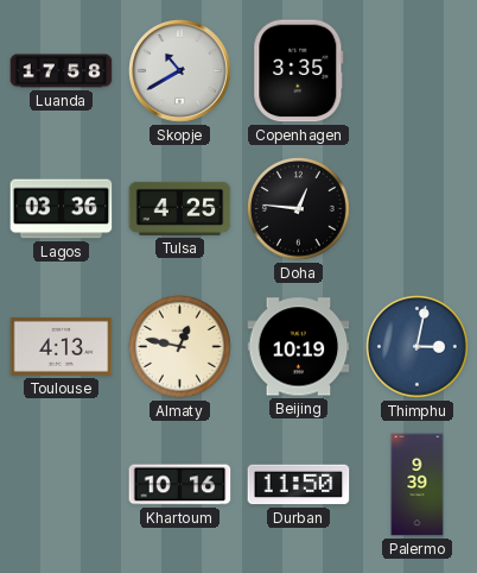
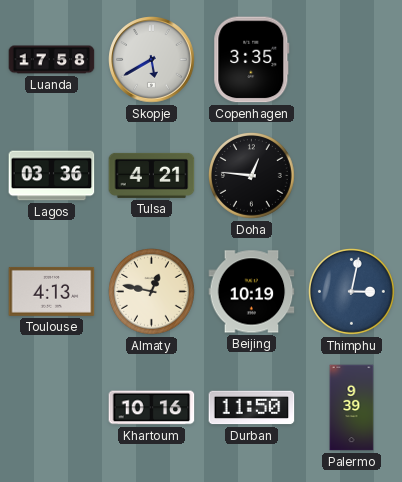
Skopje: 10:40 -> 5:40 (152, 60)
Tulsa: 4:25 -> 4:21 (152, 175)
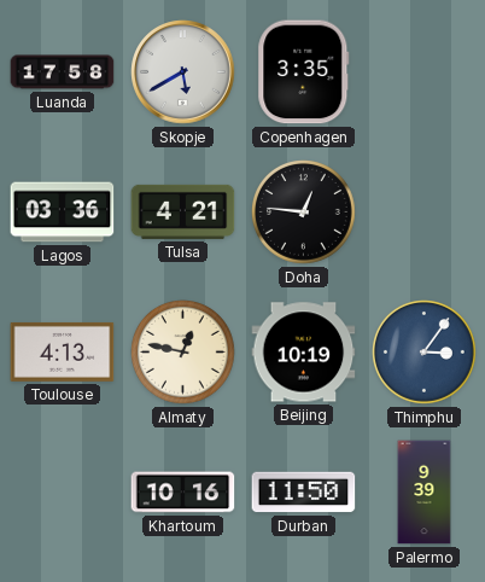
Thimphu: 3:02 -> 3:06 (425, 353)
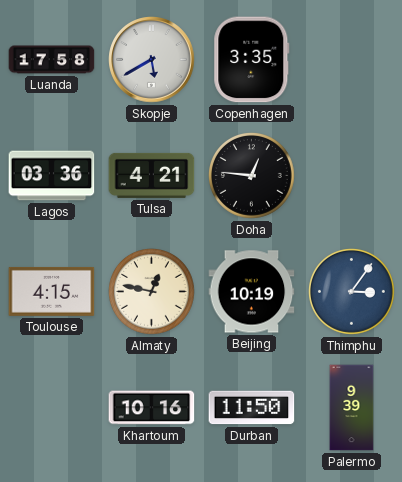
Toulouse: 4:13 -> 4:15 (52, 291)
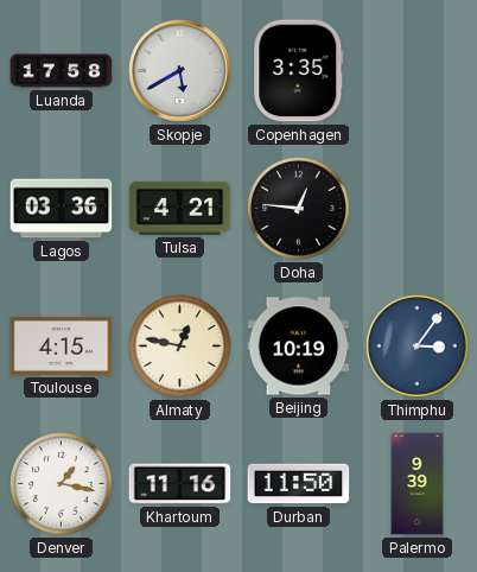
Denver: none -> 1:17 (62, 484)
Khartoum: 10:16 -> 11:16 (180, 484)
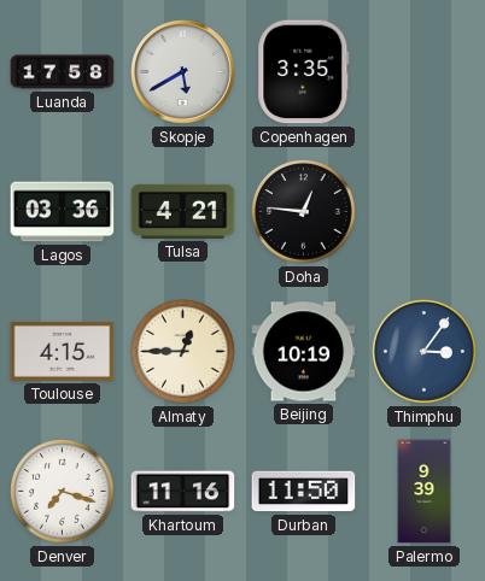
Almaty: 12:47 -> 12:45 (183, 352)
Denver: 1:17 -> 7:18 (63, 492)
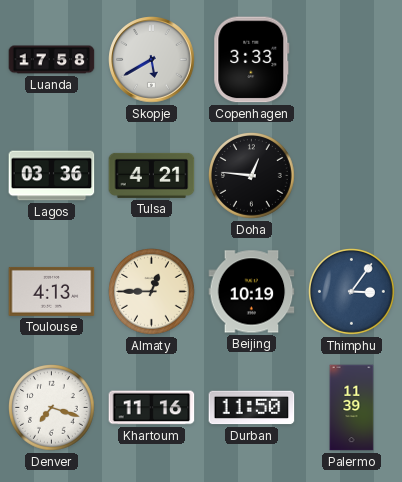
Copenhagen: 3:35 -> 3:33 (252, 60)
Toulouse: 4:15 -> 4:13 (52, 291)
Palermo: 9:39 -> 11:39 (352, 408)
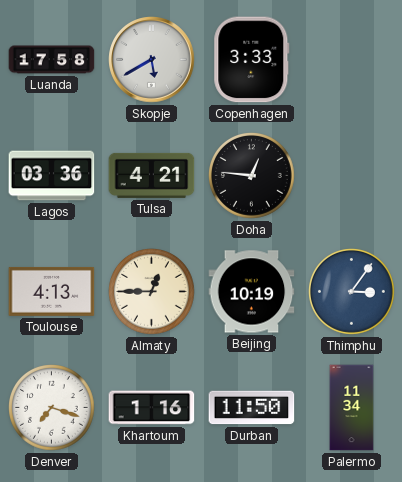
Khartoum: 11:16 -> 1:16 (152, 408)
Palermo: 11:39 -> 11:34 (352, 408)
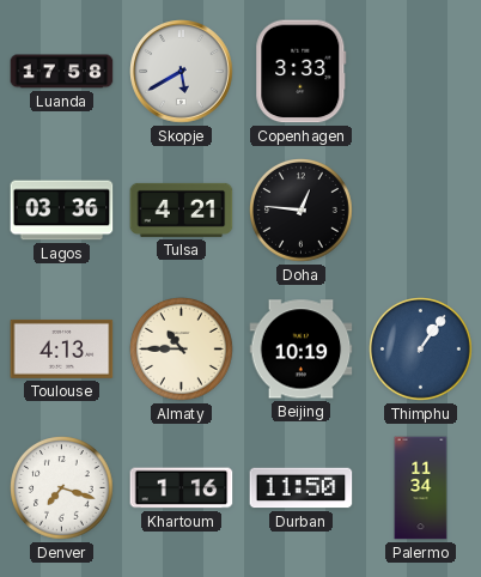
Almaty: 12:45 -> 10:45 (182, 350)
Thimphu: 3:06 -> 1:06 (421, 350)
